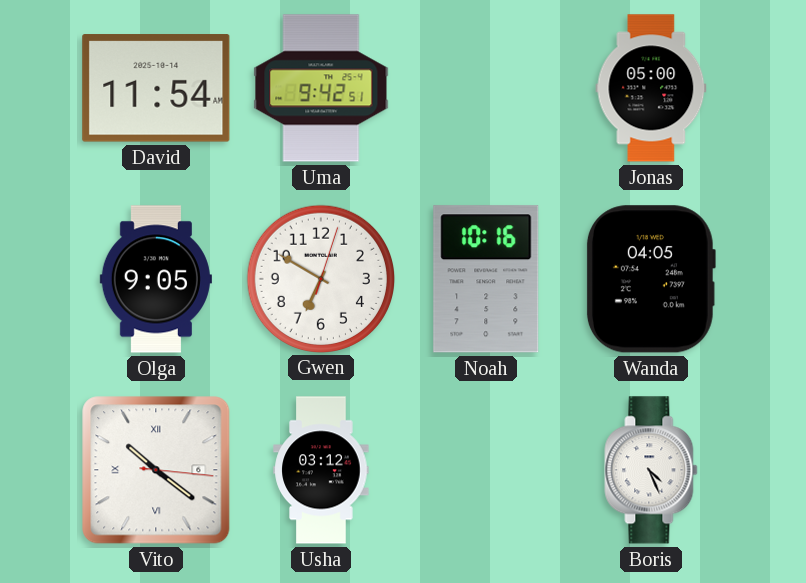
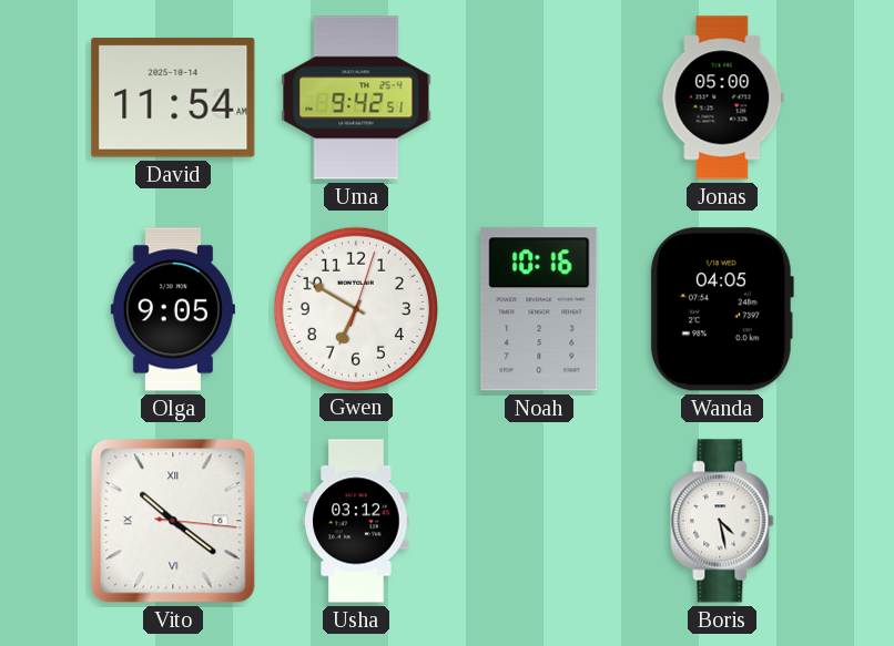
Boris: 4:26 -> 4:28 (722, 521)
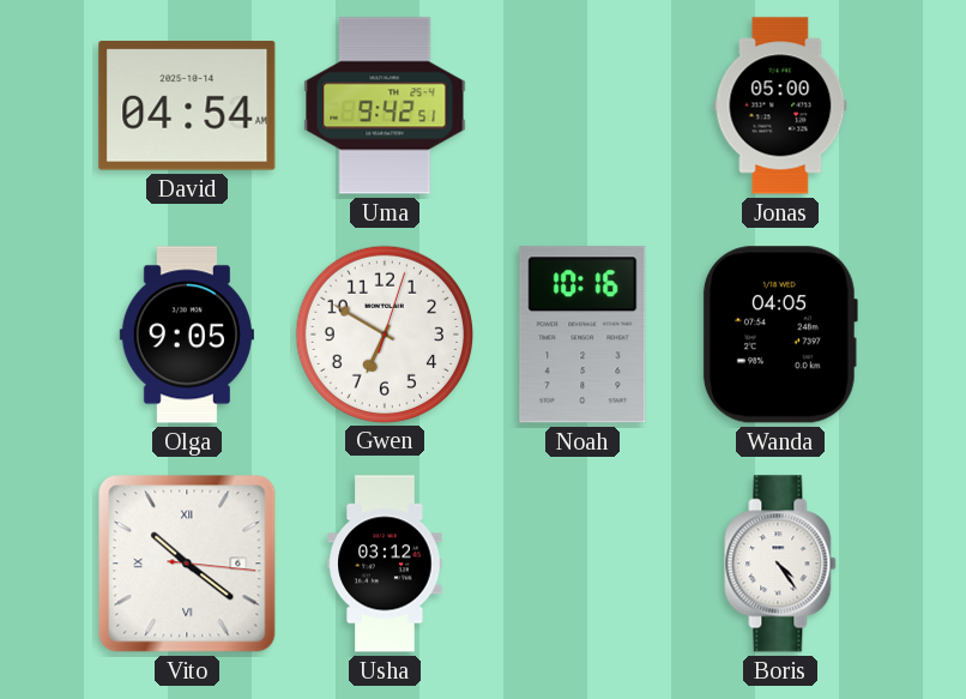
David: 11:54 -> 04:54 (187, 106)
Boris: 4:28 -> 4:24 (780, 564)
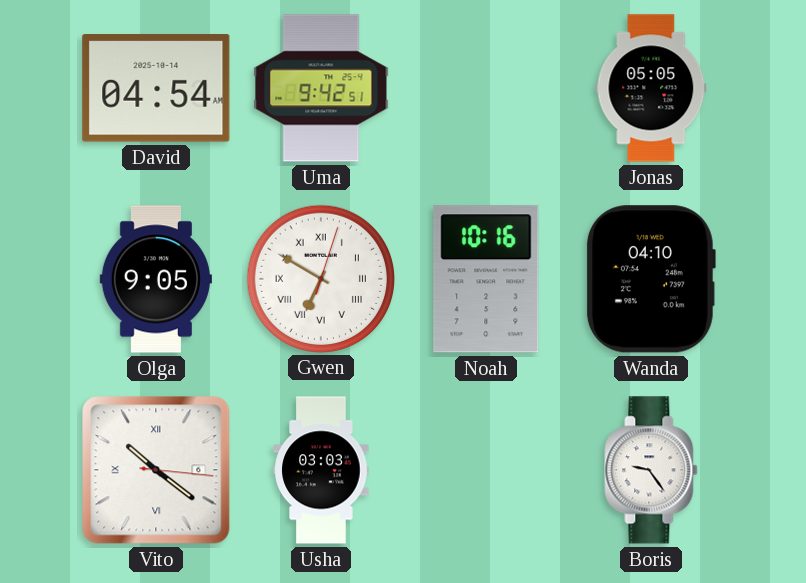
Jonas: 05:00 -> 05:05 (651, 88)
Gwen numerals: Arabic -> Roman (320, 278)
Wanda: 04:05 -> 04:10 (650, 279)
Usha: 03:12 -> 03:03 (321, 470)
Boris: 4:24 -> 9:24 (651, 470)
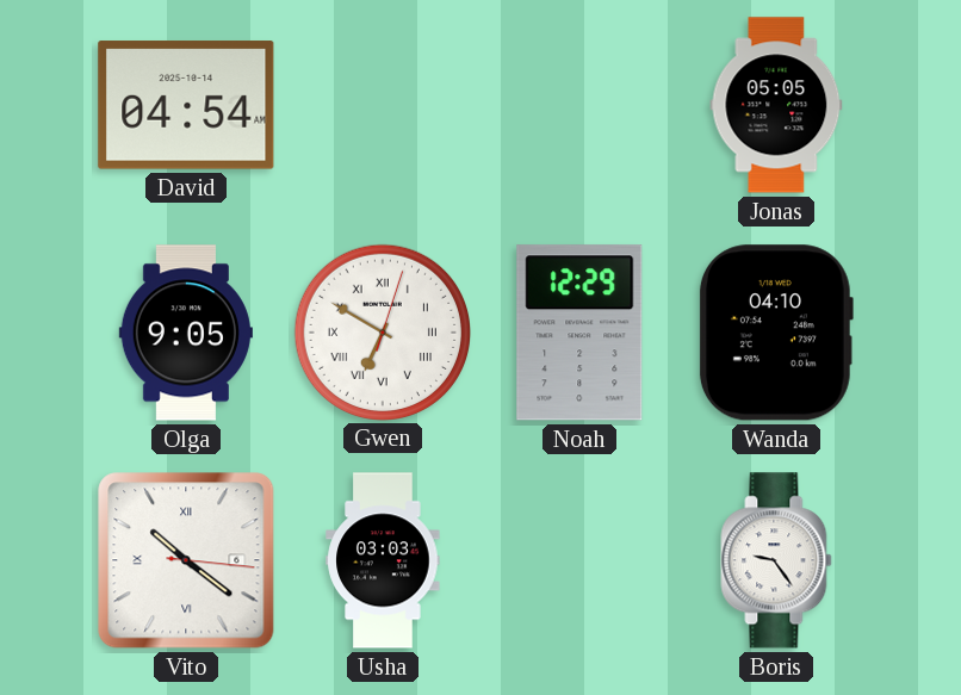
Uma: 9:42 -> none (321, 88)
Noah: 10:16 -> 12:29 (579, 333)
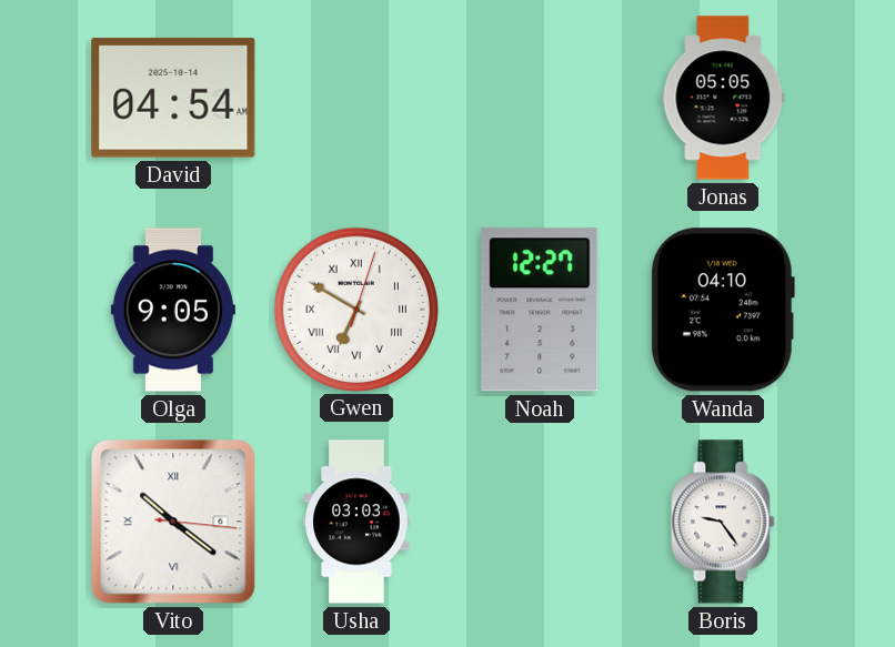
Noah: 12:29 -> 12:27 (540, 310)
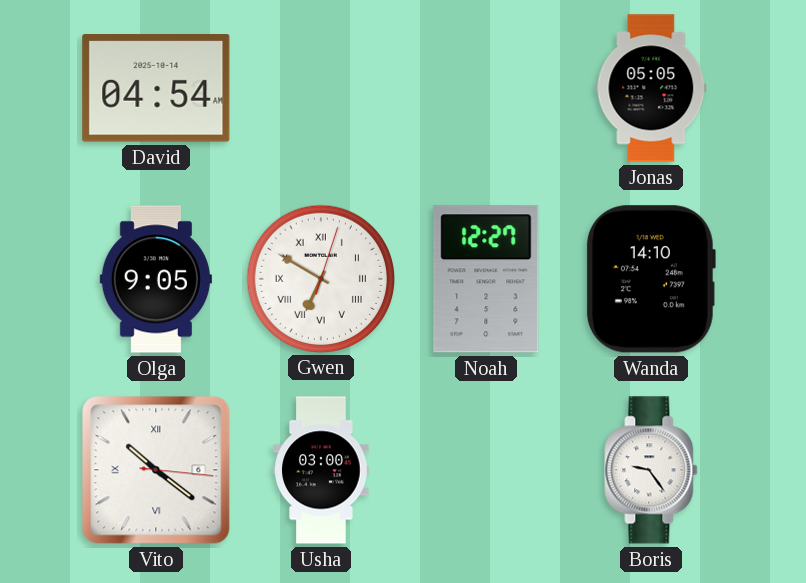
Wanda: 04:10 -> 14:10 (650, 279)
Usha: 03:03 -> 03:00 (321, 470)
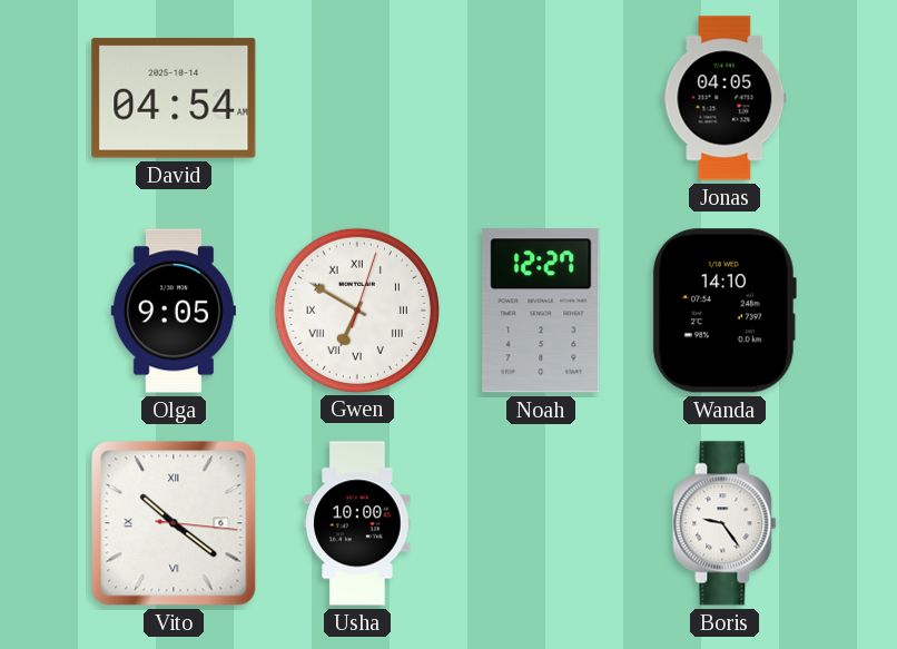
Jonas: 05:05 -> 04:05 (724, 98)
Usha: 03:00 -> 10:00 (357, 523)
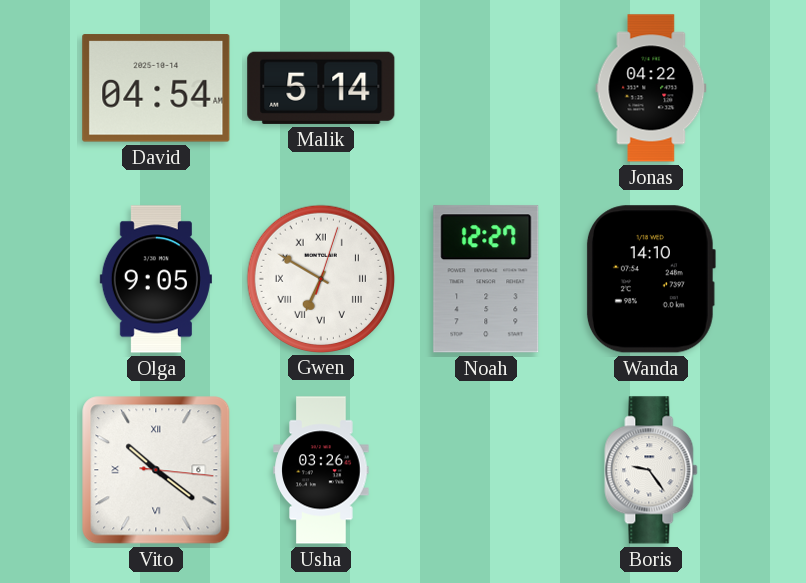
Malik: none -> 5:14 (321, 88)
Jonas: 04:05 -> 04:22 (651, 88)
Usha: 10:00 -> 03:26 (321, 470)
